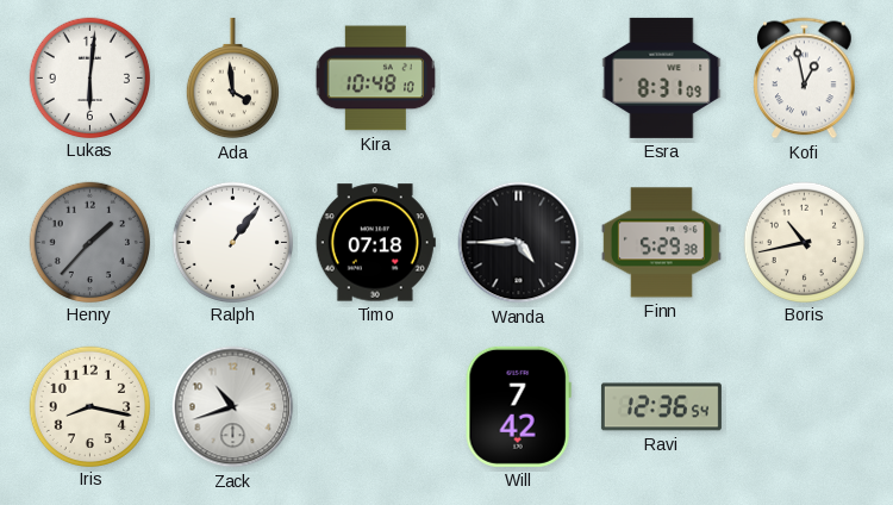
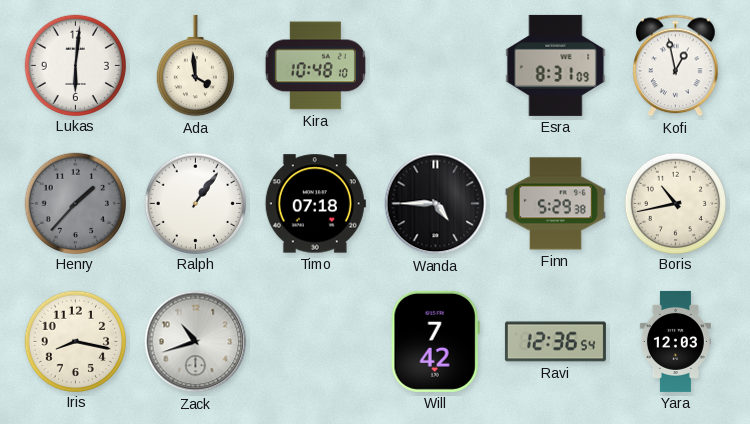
Yara: none -> 12:03 (675, 341)
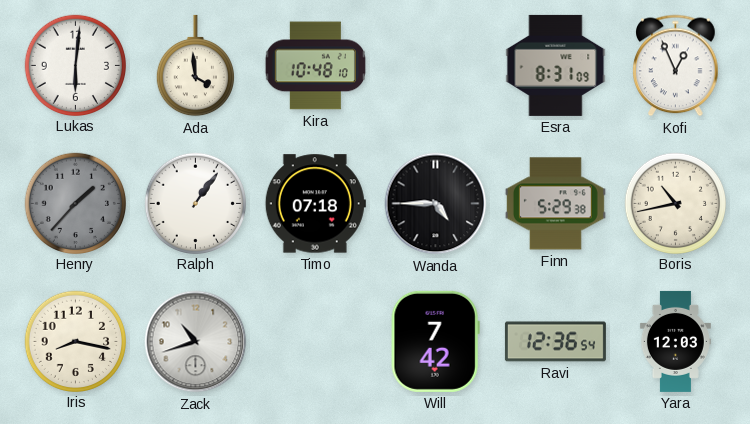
Kofi: 12:58 -> 12:56 (676, 66)
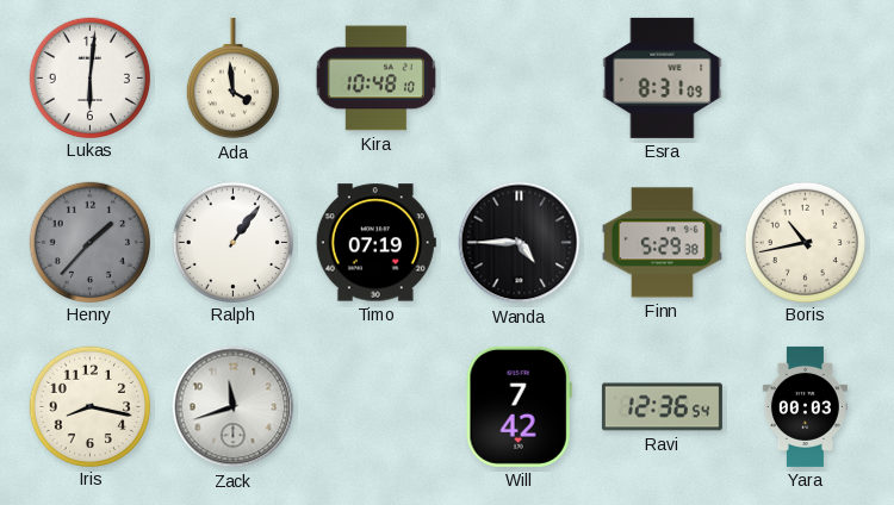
Kofi: 12:56 -> none (676, 66)
Timo: 07:18 -> 07:19 (375, 243)
Zack: 10:42 -> 11:42 (234, 407)
Yara: 12:03 -> 00:03 (805, 406)
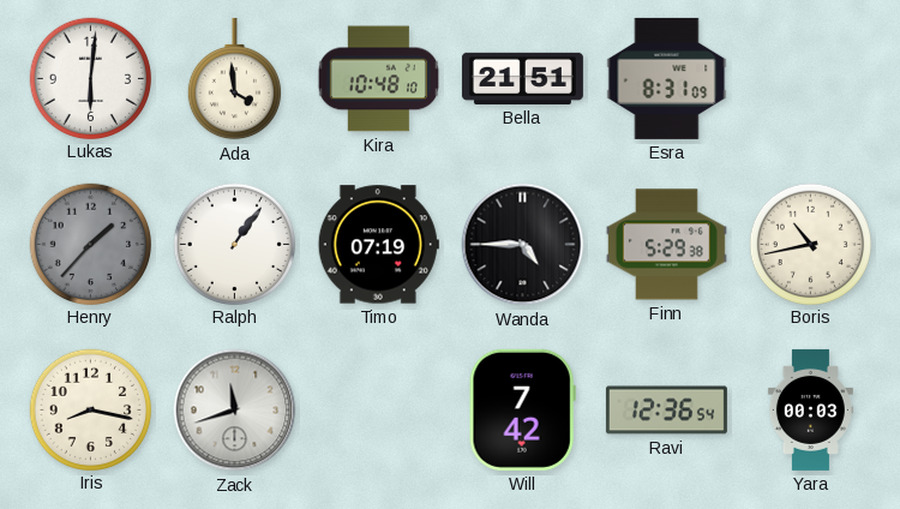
Bella: none -> 21:51 (522, 78)
